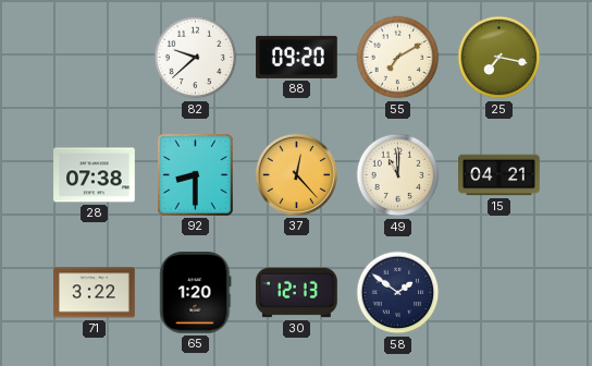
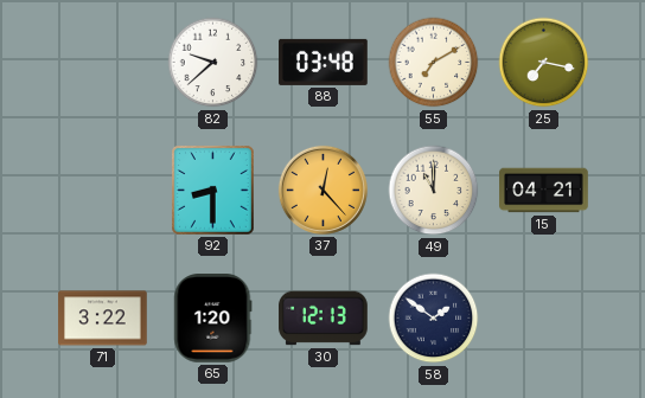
88: 09:20 -> 03:48 (324, 62)
28: 07:38 -> none (95, 175)
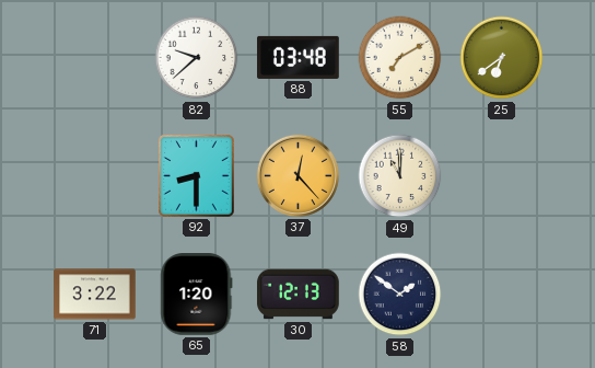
25: 7:17 -> 6:39 (502, 58)
15: 04:21 -> none (544, 191)
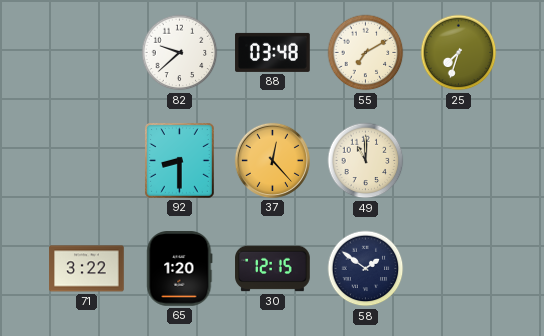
25: 6:39 -> 7:33 (459, 53)
30: 12:13 -> 12:15 (273, 269)
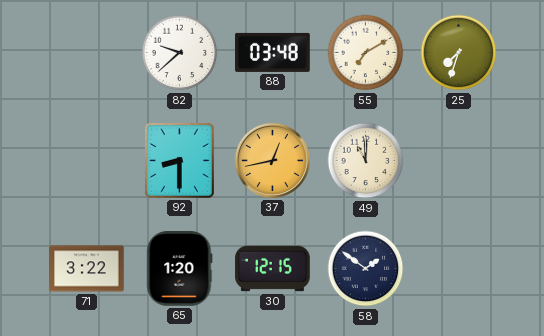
37: 12:23 -> 12:43 (272, 160)
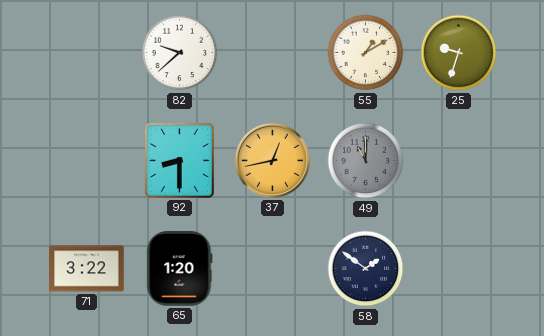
88: 03:48 -> none (273, 52)
55: 7:10 -> 1:10 (366, 53)
25: 7:33 -> 9:33 (459, 53)
49 dial: cream -> grey (366, 161)
30: 12:15 -> none (273, 269)
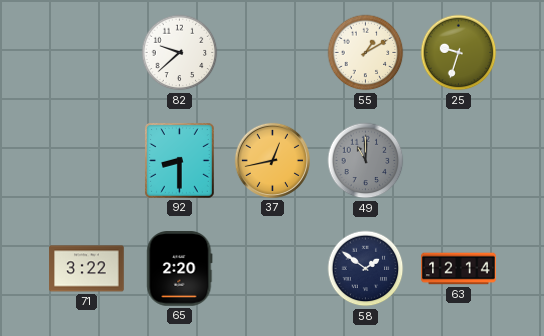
65: 1:20 -> 2:20 (180, 269)
63: none -> 12:14 (459, 269)
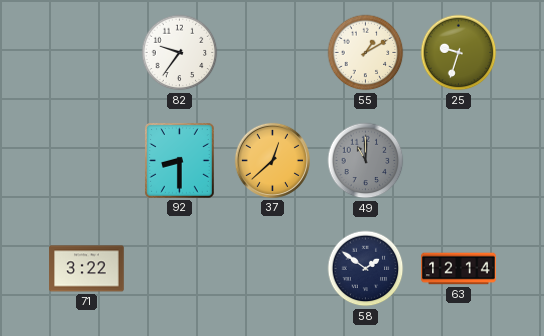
82: 9:38 -> 9:36 (180, 53)
37: 12:43 -> 12:38 (272, 160)
65: 2:20 -> none (180, 269)
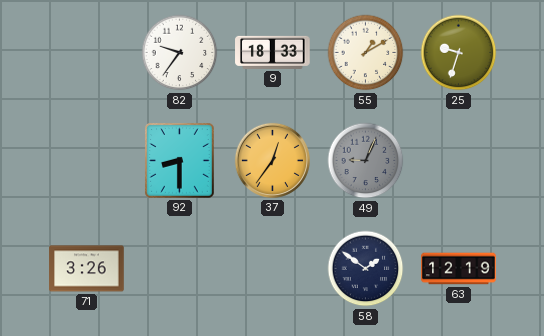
9: none -> 18:33 (273, 52)
37: 12:38 -> 12:36 (272, 160)
49: 11:00 -> 9:04 (366, 161)
71: 3:22 -> 3:26 (87, 269)
63: 12:14 -> 12:19 (459, 269)
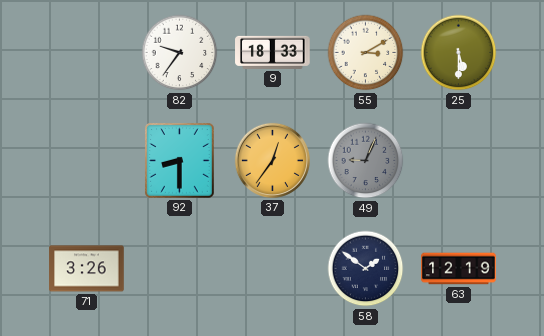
55: 1:10 -> 3:10 (366, 53)
25: 9:33 -> 5:30 (459, 53)
